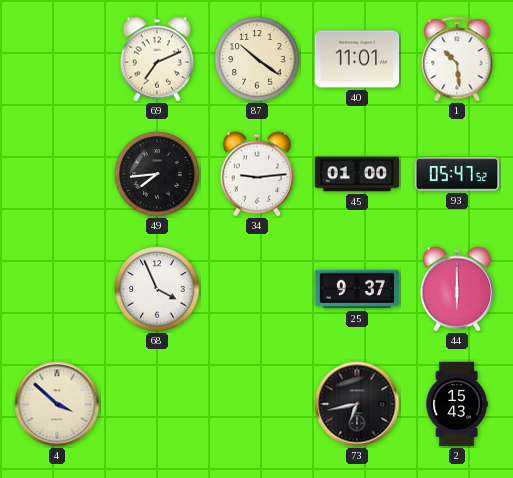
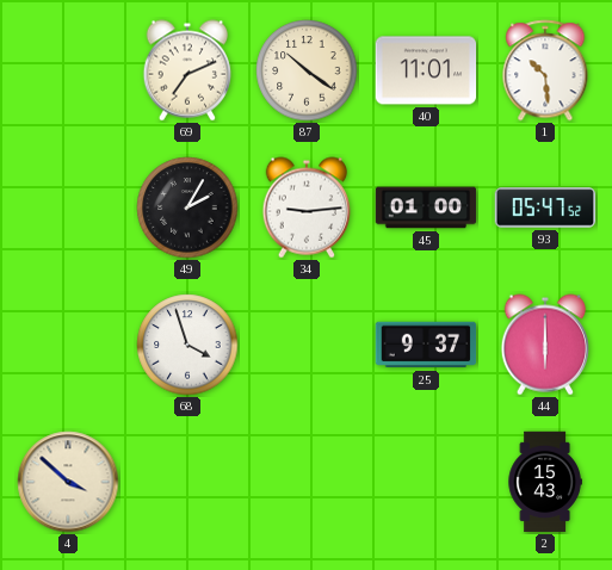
49: 7:44 -> 2:05 (187, 207)
68: 3:56 -> 3:57 (187, 345)
73: 6:43 -> none (357, 404)
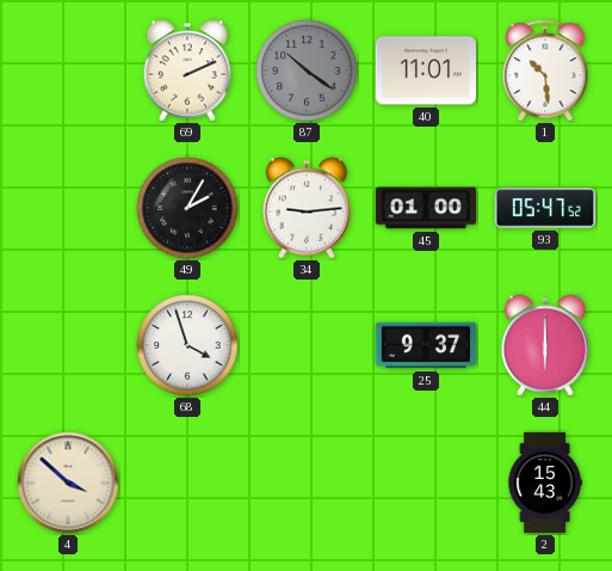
69: 7:11 -> 2:11 (186, 70)
87 dial: cream -> grey (307, 70)
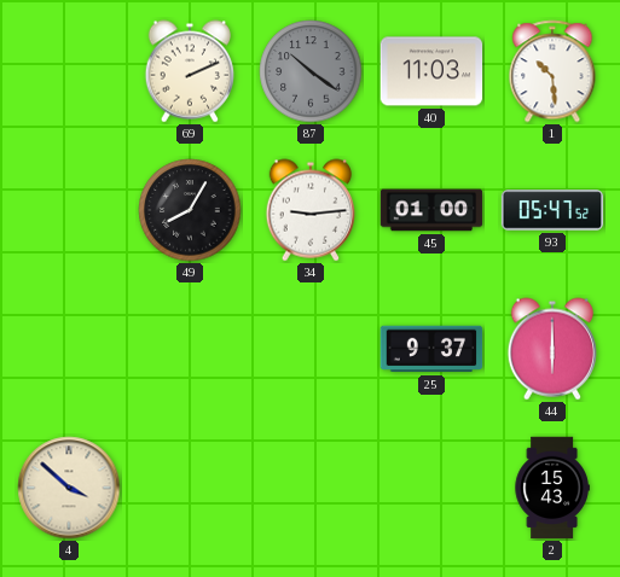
40: 11:01 -> 11:03 (431, 71)
49: 2:05 -> 8:05 (190, 210)
68: 3:57 -> none (187, 345)
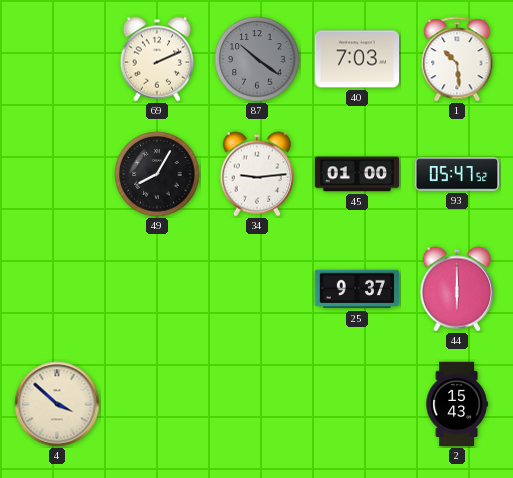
40: 11:03 -> 7:03 (357, 59)
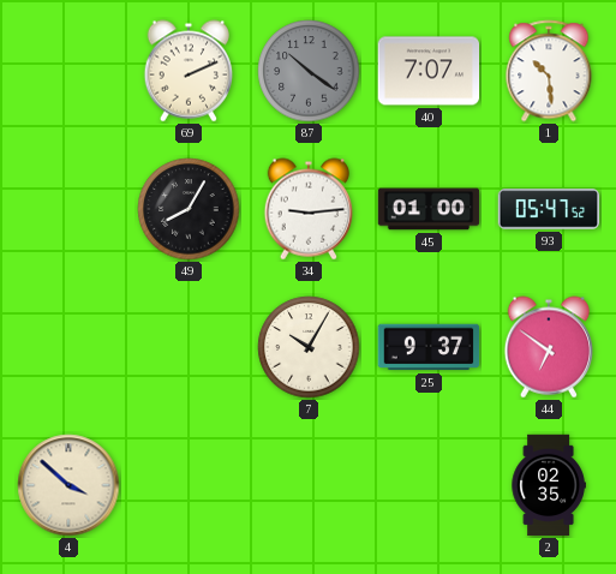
40: 7:03 -> 7:07 (429, 71)
7: none -> 10:05 (309, 347)
44: 6:00 -> 6:51 (548, 347)
2: 15:43 -> 02:35 (549, 485)
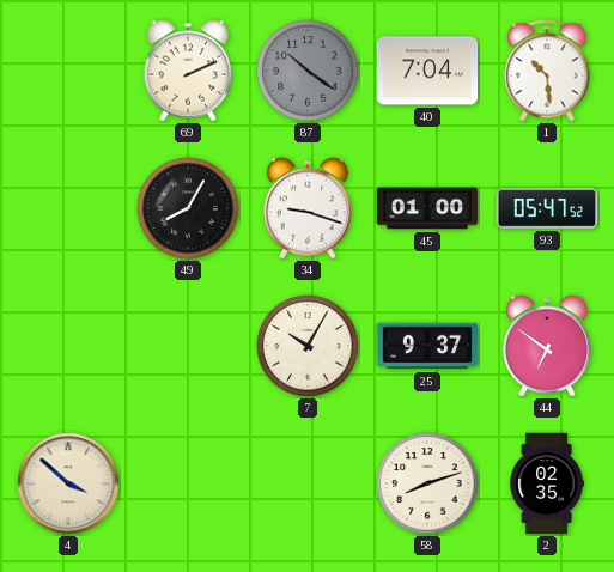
40: 7:07 -> 7:04 (427, 71)
34: 9:14 -> 9:18 (306, 208)
58: none -> 8:12 (427, 483)
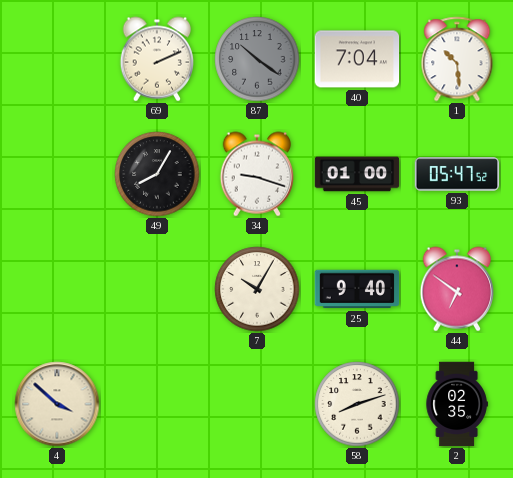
25: 9:37 -> 9:40 (357, 289)
